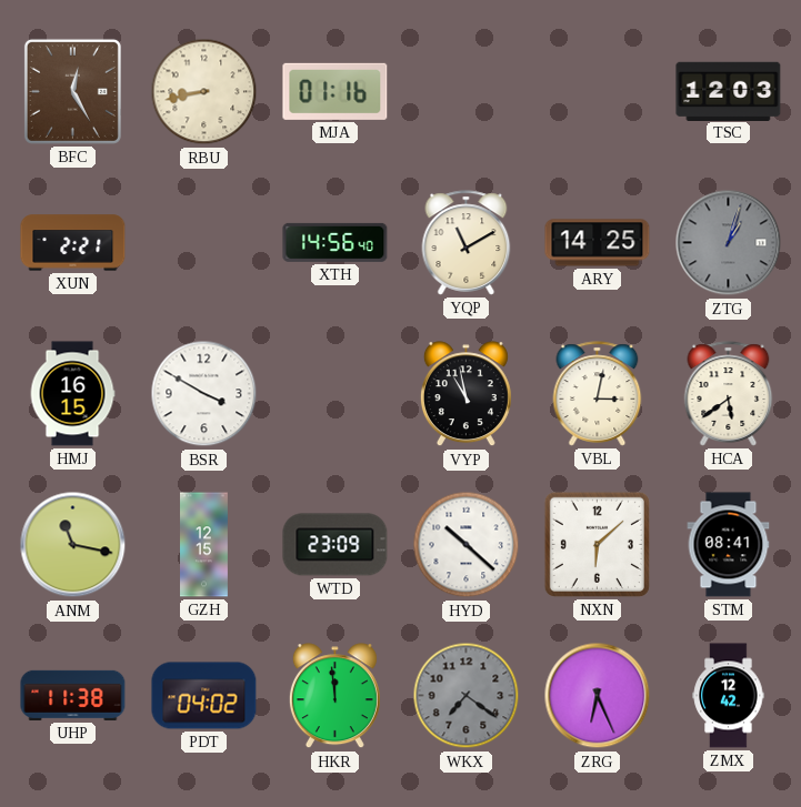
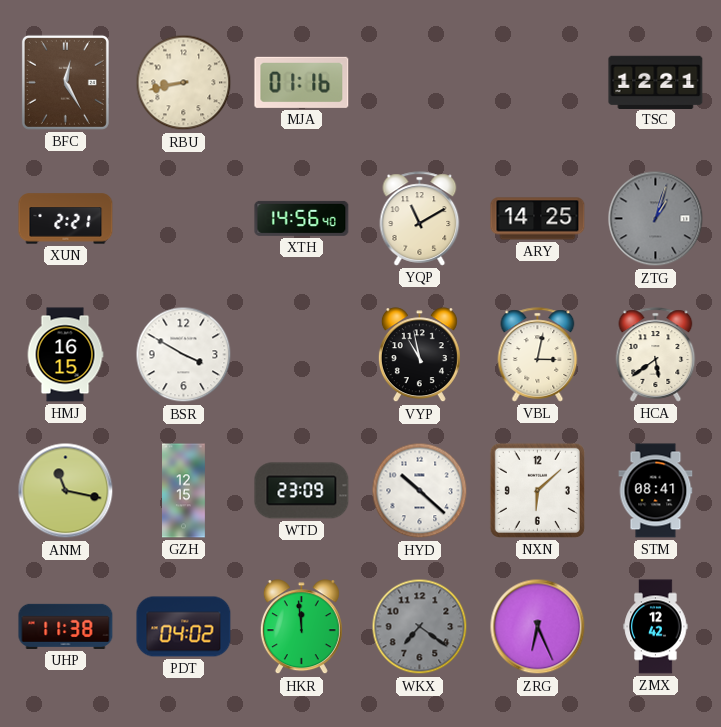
TSC: 12:03 -> 12:21 (656, 82)
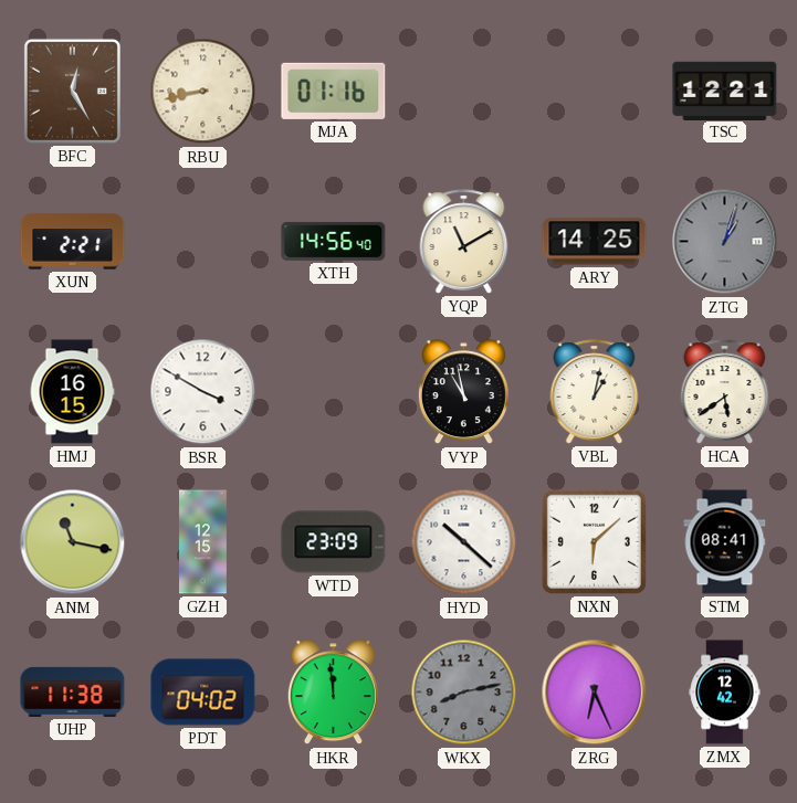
VBL: 3:02 -> 1:02 (595, 392)
WKX: 7:21 -> 8:13 (464, 693)
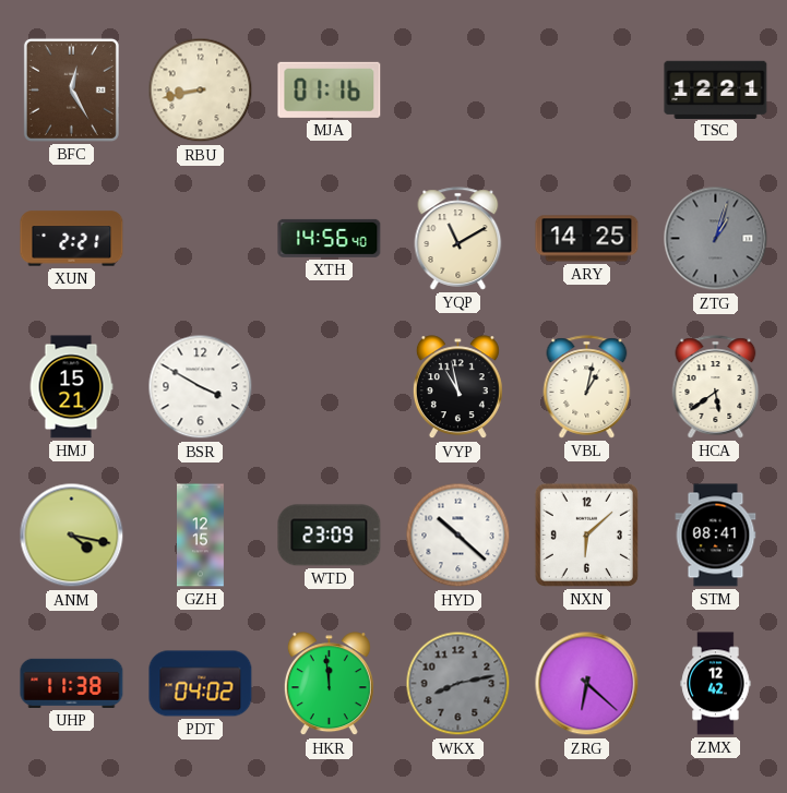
HMJ: 16:15 -> 15:21 (71, 387)
ANM: 11:17 -> 4:17 (72, 536)
ZRG: 6:26 -> 6:22 (587, 684)
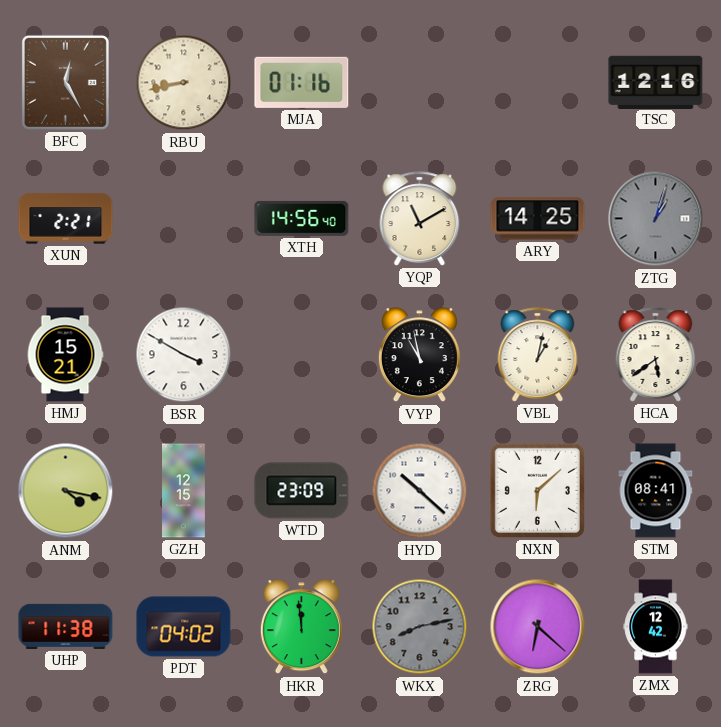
TSC: 12:21 -> 12:16 (656, 82)
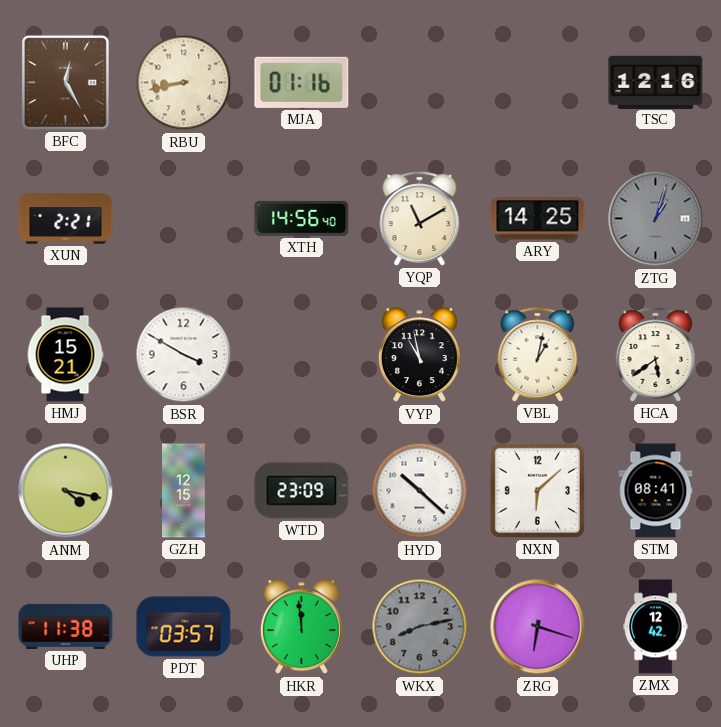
PDT: 04:02 -> 03:57 (184, 627)
ZRG: 6:22 -> 6:18 (538, 627)
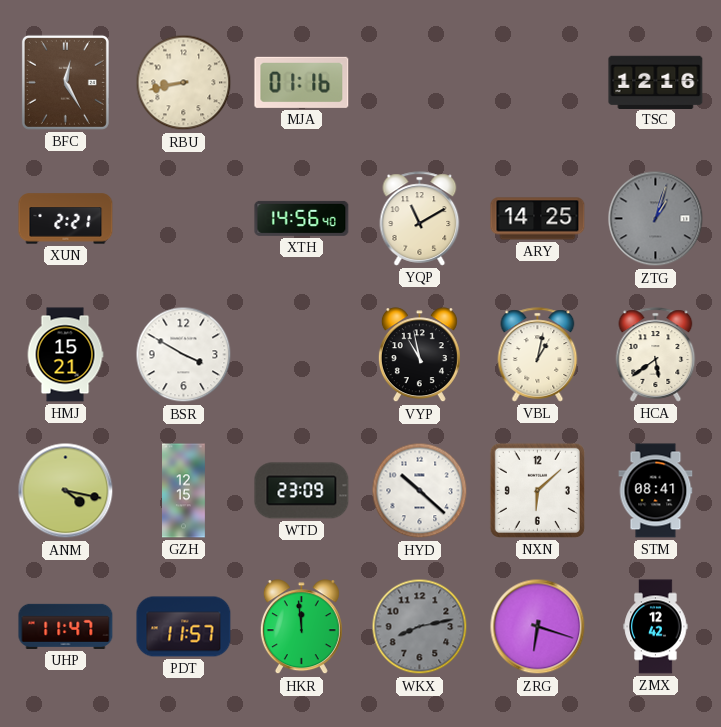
UHP: 11:38 -> 11:47 (66, 626)
PDT: 03:57 -> 11:57 (184, 627)
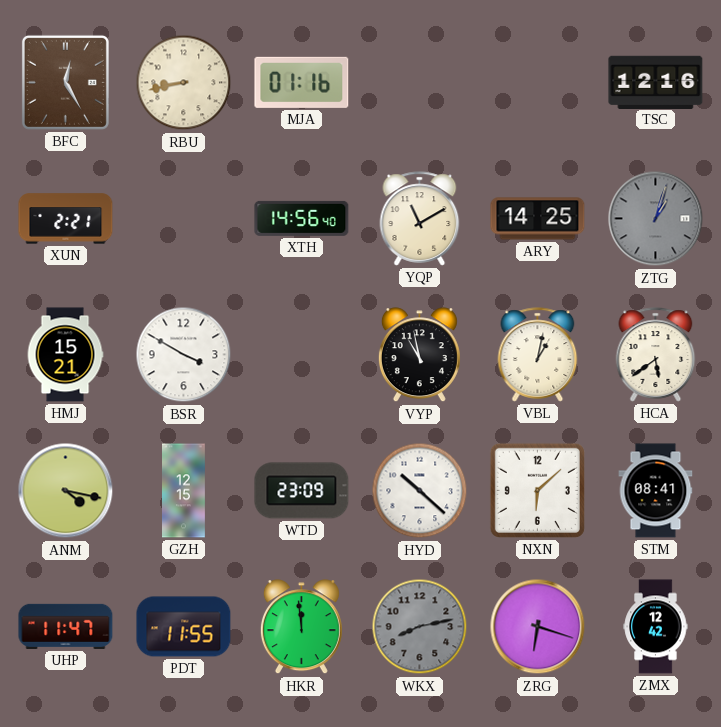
PDT: 11:57 -> 11:55 (184, 627)
